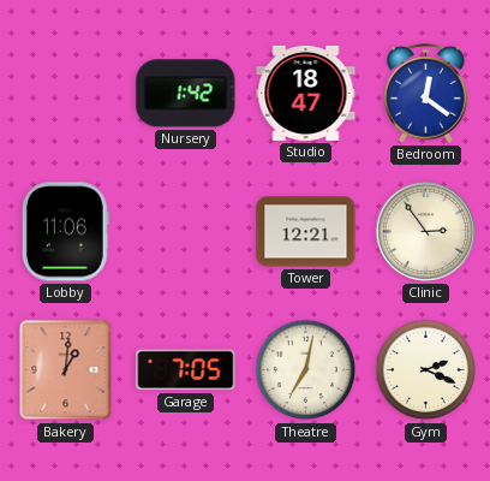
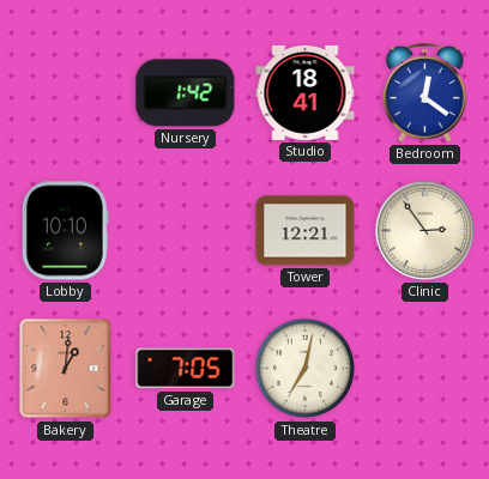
Studio: 18:47 -> 18:41 (306, 92)
Lobby: 11:06 -> 10:10 (65, 231)
Gym: 2:19 -> none (426, 370)
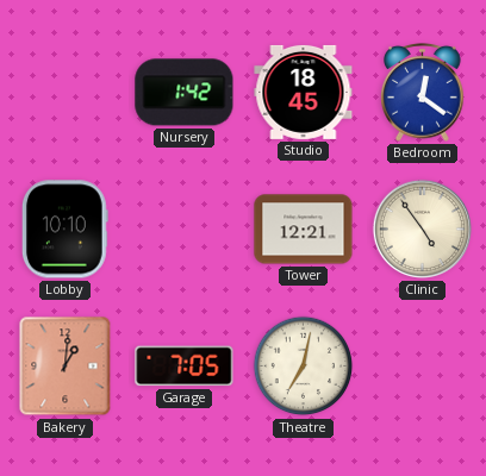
Studio: 18:41 -> 18:45 (304, 92)
Clinic: 2:54 -> 4:54 (422, 228)
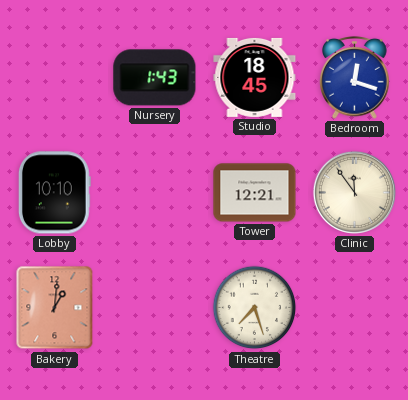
Nursery: 1:42 -> 1:43 (155, 78)
Bedroom: 12:21 -> 12:18 (355, 78)
Clinic: 4:54 -> 11:54 (354, 192)
Garage: 7:05 -> none (185, 367)
Theatre: 7:02 -> 7:27 (255, 308)
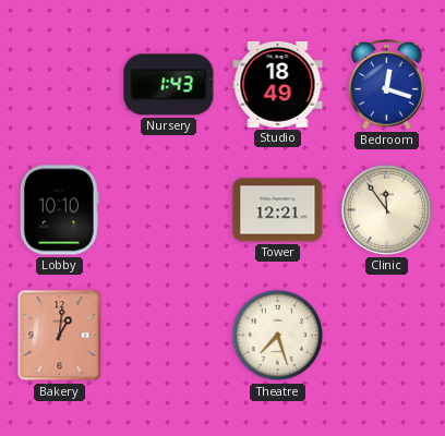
Studio: 18:45 -> 18:49 (278, 84)
